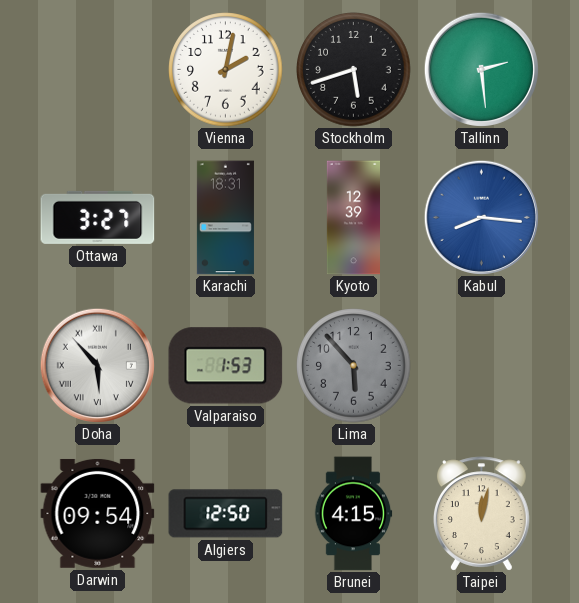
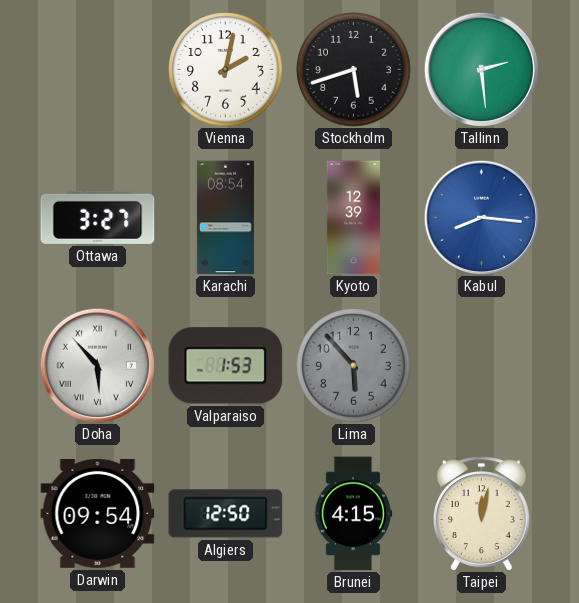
Karachi: 18:31 -> 08:54 (225, 218)
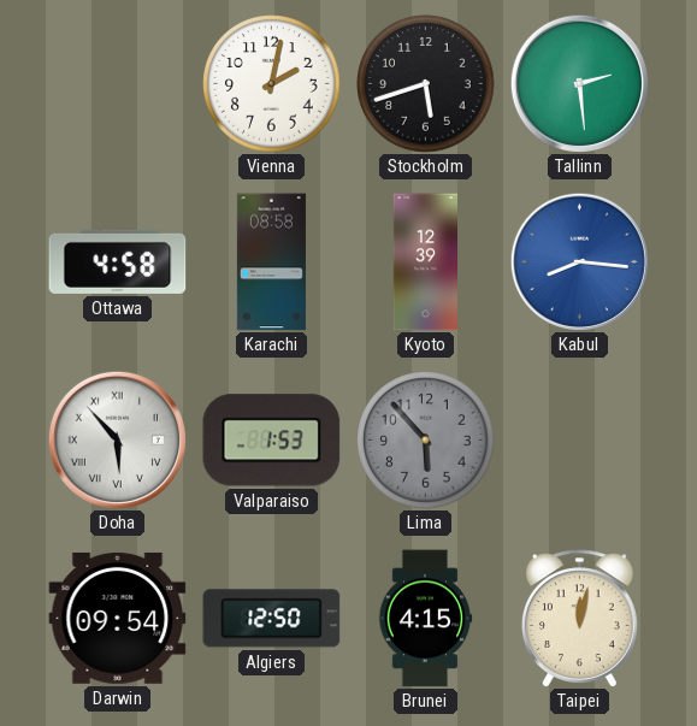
Ottawa: 3:27 -> 4:58 (118, 261)
Karachi: 08:54 -> 08:58 (271, 262)
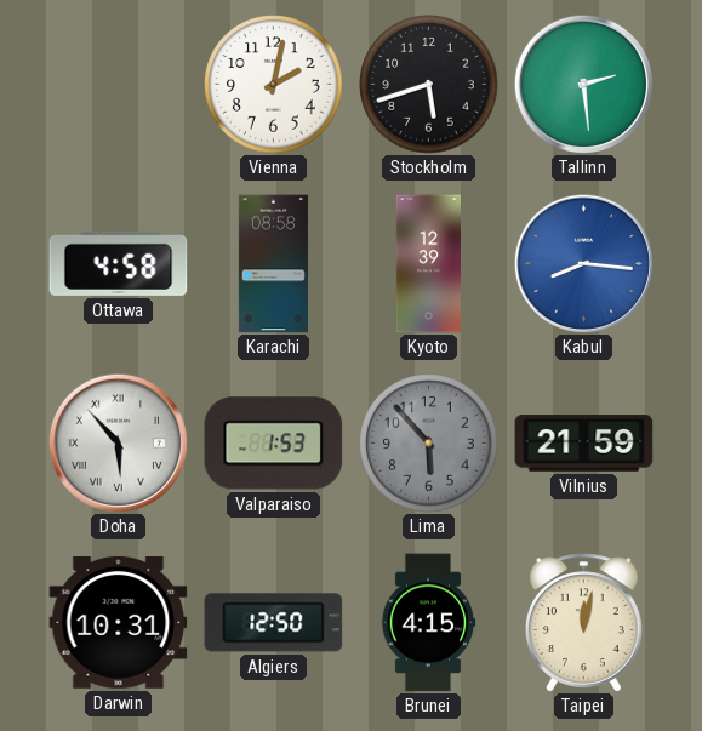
Vilnius: none -> 21:59 (584, 444)
Darwin: 09:54 -> 10:31 (119, 622)
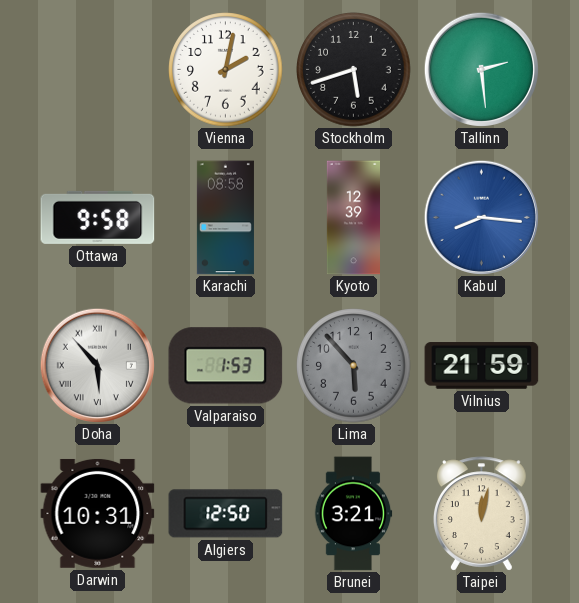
Ottawa: 4:58 -> 9:58 (98, 217)
Brunei: 4:15 -> 3:21 (353, 514)
